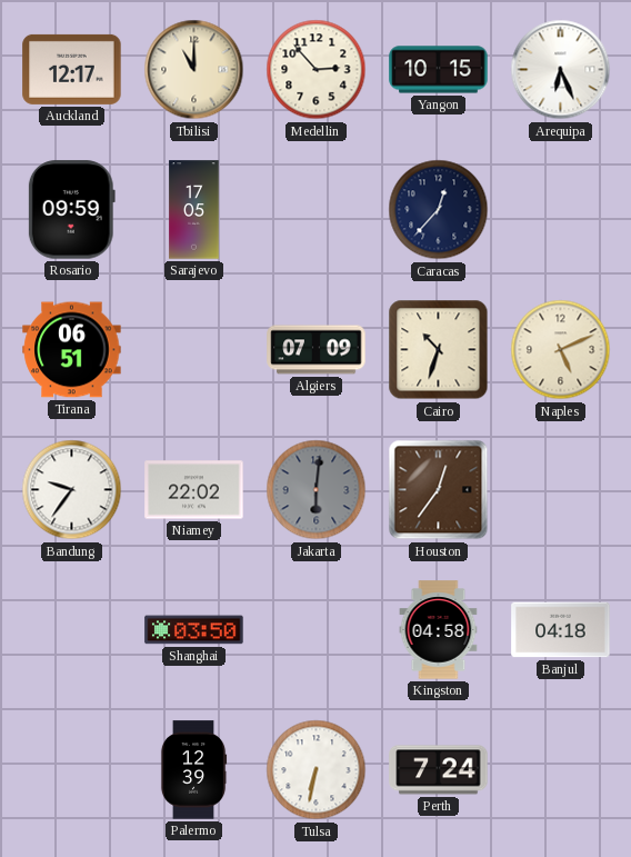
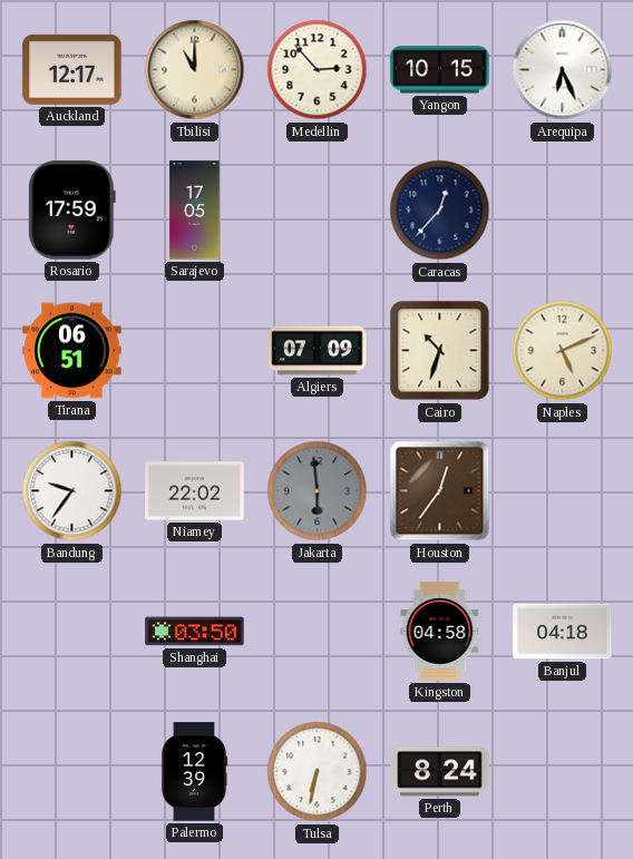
Rosario: 09:59 -> 17:59 (71, 211)
Jakarta: 6:01 -> 5:59 (318, 491)
Perth: 7:24 -> 8:24 (440, 772)
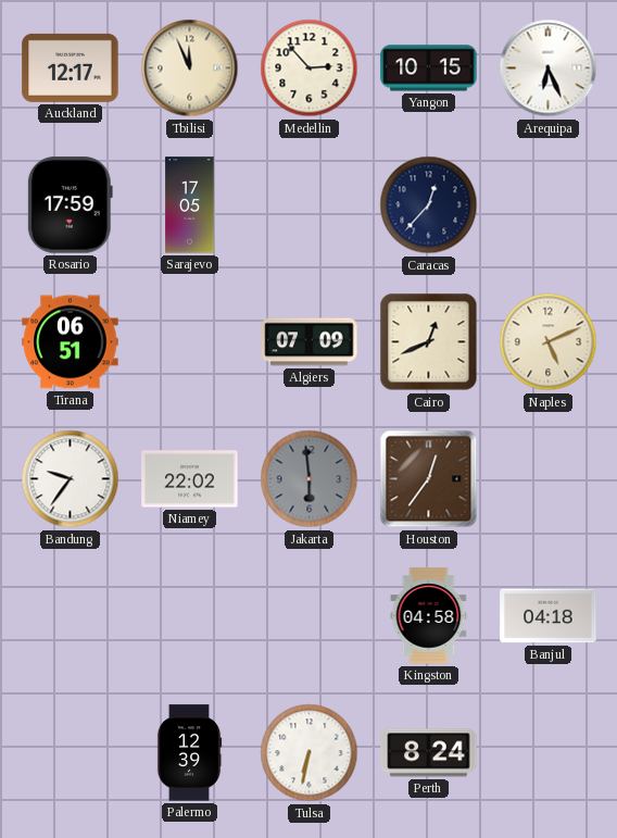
Tbilisi: 11:00 -> 11:56 (190, 68)
Cairo: 10:33 -> 12:41 (429, 342)
Shanghai: 03:50 -> none (195, 632)
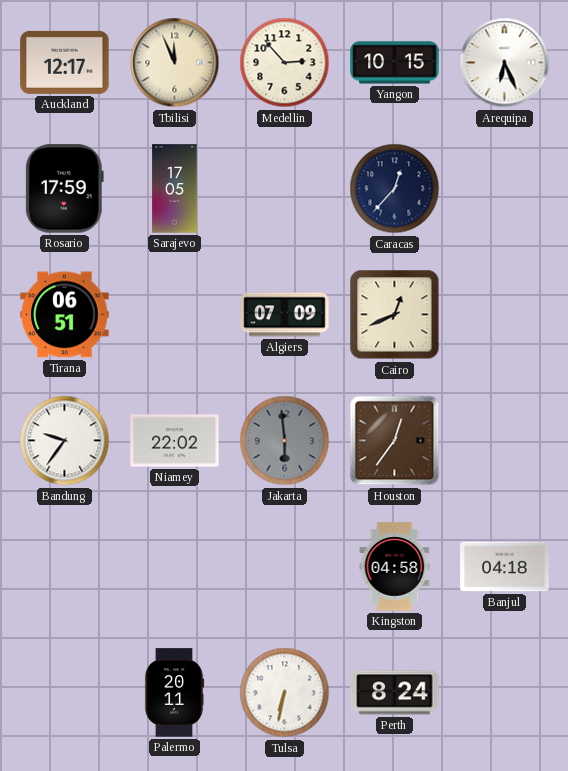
Naples: 5:11 -> none (549, 342)
Palermo: 12:39 -> 20:11 (174, 693)
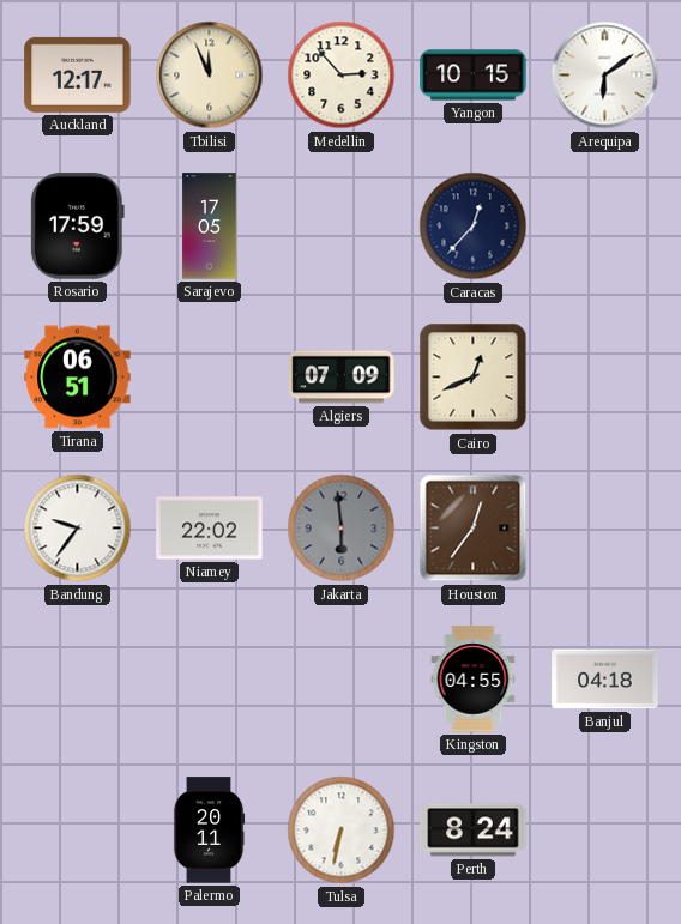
Arequipa: 6:26 -> 6:09 (605, 76)
Kingston: 04:58 -> 04:55 (474, 680)
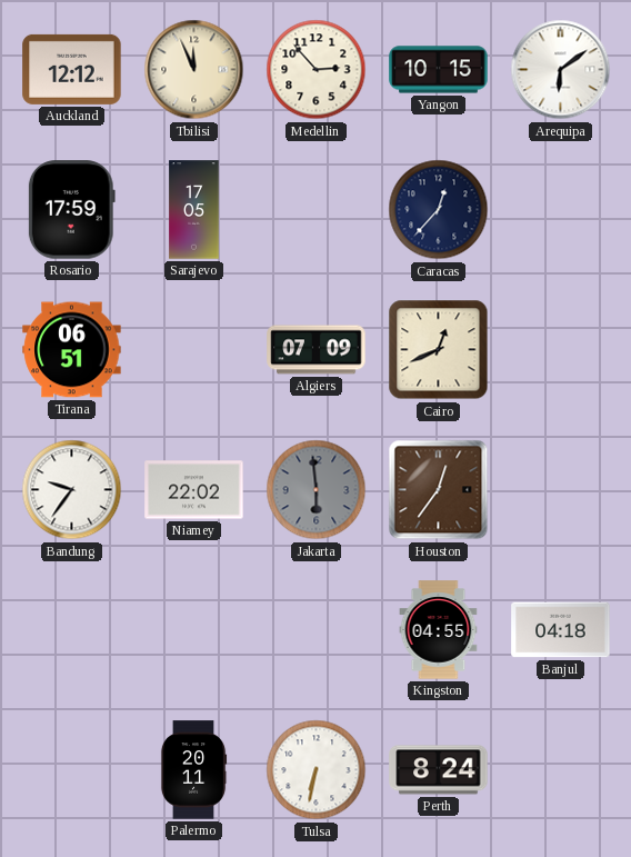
Auckland: 12:17 -> 12:12 (72, 69)
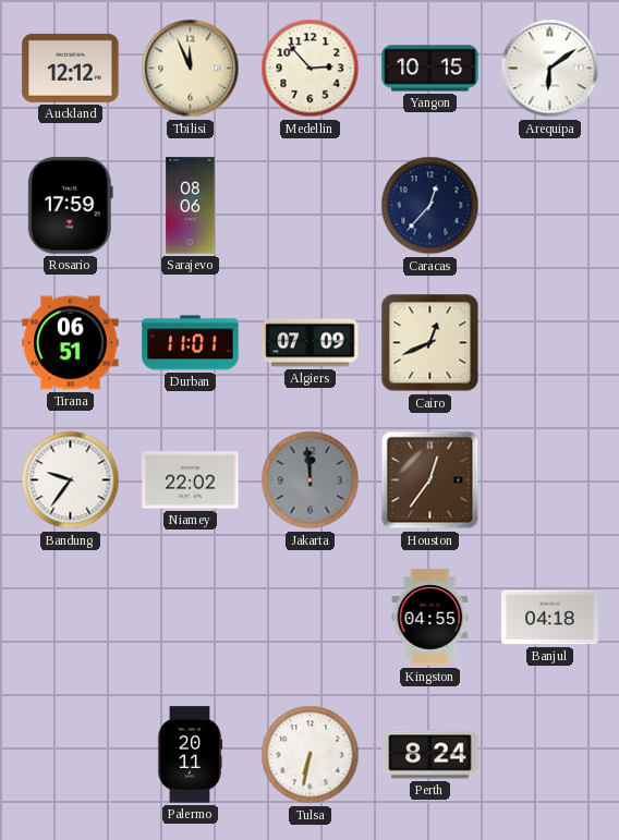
Sarajevo: 17:05 -> 08:06 (191, 206)
Durban: none -> 11:01 (191, 343)
Jakarta: 5:59 -> 11:59 (311, 480)
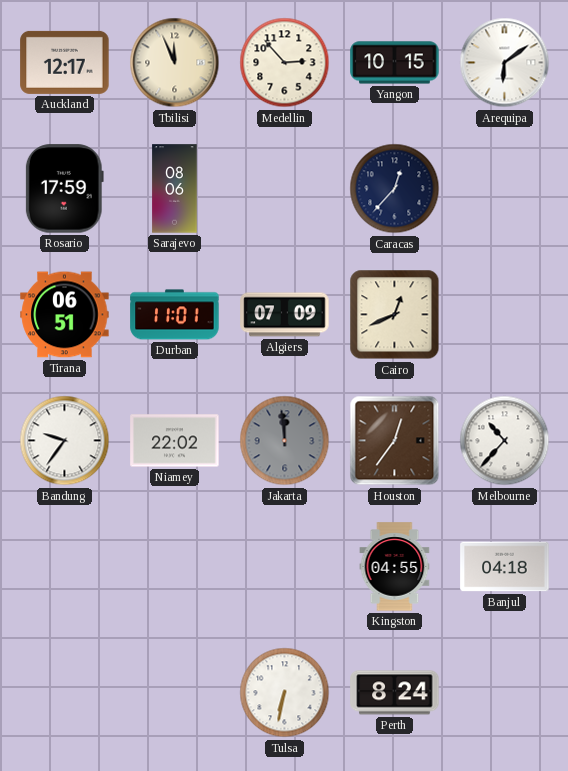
Auckland: 12:12 -> 12:17 (65, 62)
Melbourne: none -> 10:37 (505, 441)
Palermo: 20:11 -> none (190, 755)
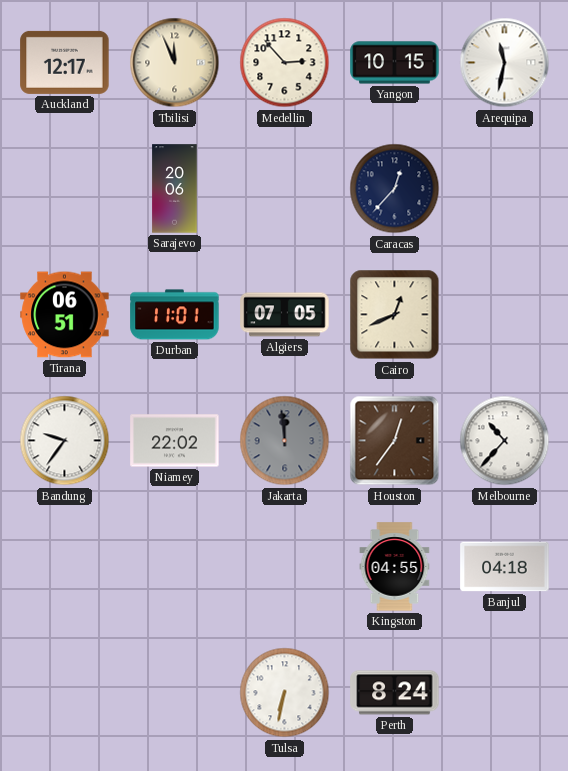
Arequipa: 6:09 -> 11:32 (505, 63)
Rosario: 17:59 -> none (64, 189)
Sarajevo: 08:06 -> 20:06 (175, 189)
Algiers: 07:09 -> 07:05 (285, 315)
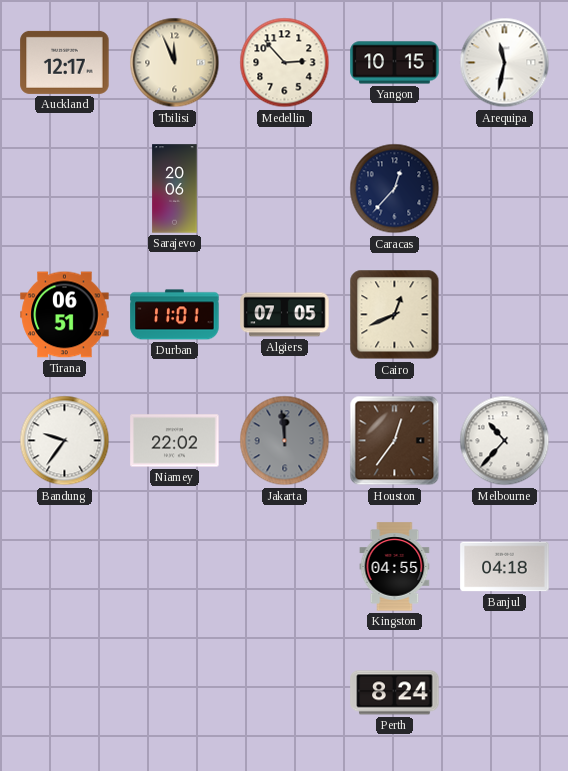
Tulsa: 6:32 -> none (285, 693)
